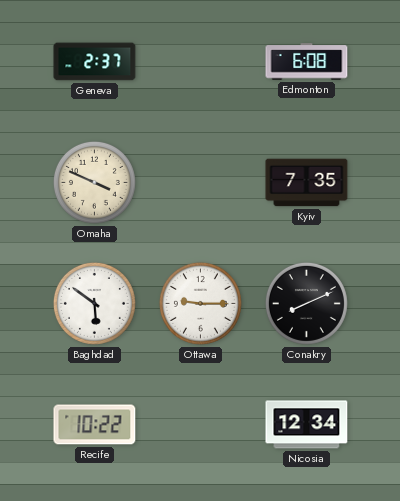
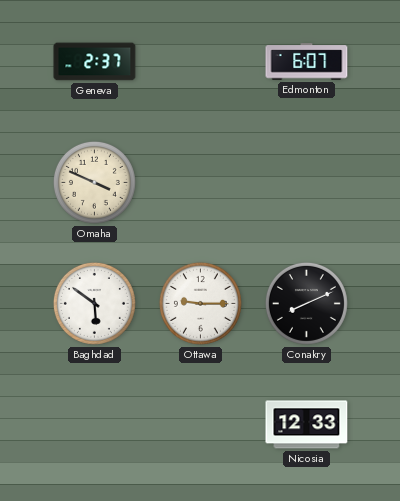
Edmonton: 6:08 -> 6:07 (307, 62)
Kyiv: 7:35 -> none (307, 183)
Recife: 10:22 -> none (95, 425)
Nicosia: 12:34 -> 12:33 (307, 425)
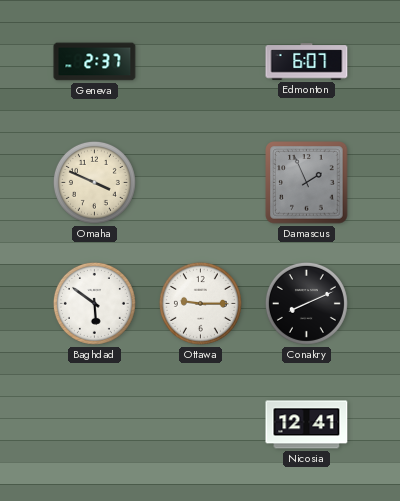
Damascus: none -> 1:56 (307, 183)
Nicosia: 12:33 -> 12:41 (307, 425)
